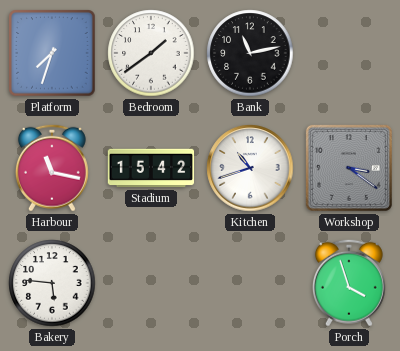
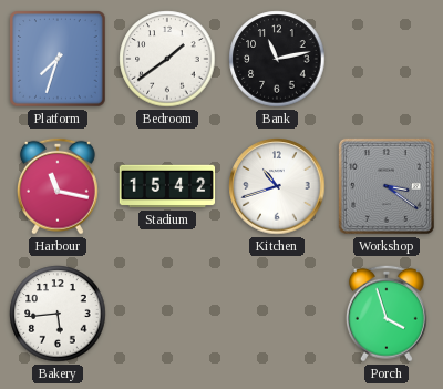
Bakery: 5:46 -> 5:44 (58, 314)
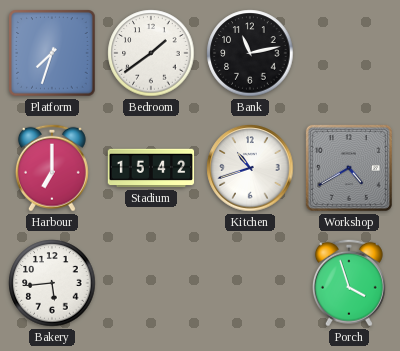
Harbour: 11:17 -> 7:00 (52, 168)
Workshop: 3:21 -> 4:40 (349, 168)
